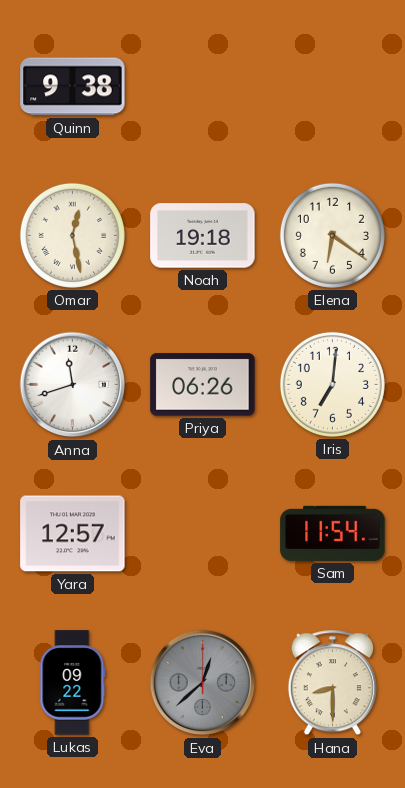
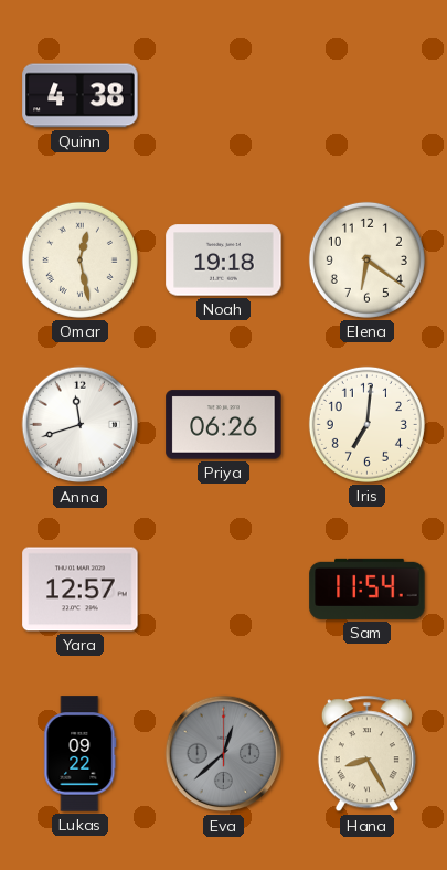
Quinn: 9:38 -> 4:38 (81, 96)
Hana: 8:30 -> 8:25 (366, 754)
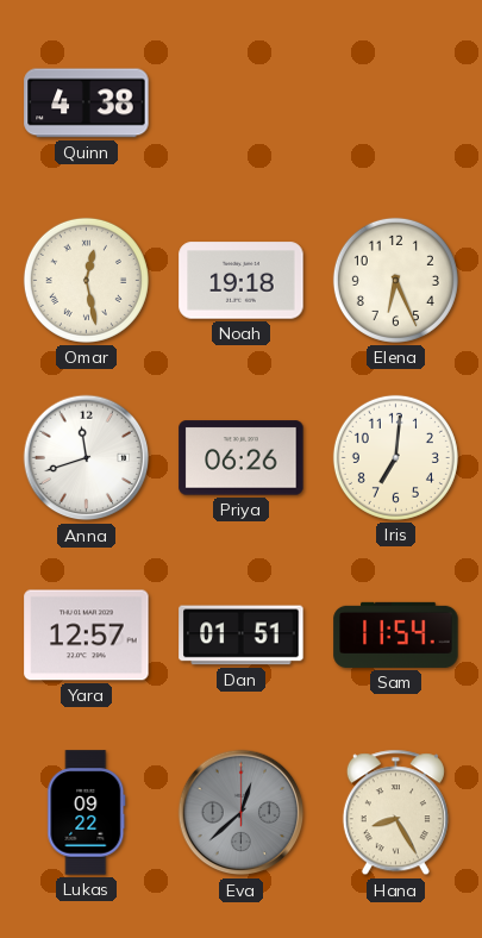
Elena: 6:21 -> 6:26 (395, 280)
Dan: none -> 01:51 (242, 636)
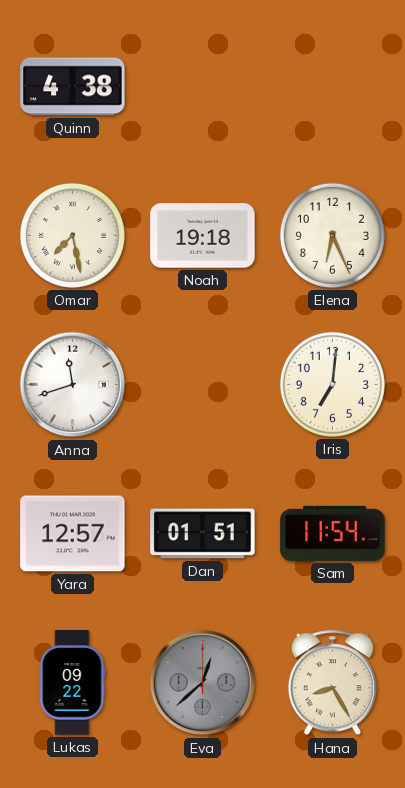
Omar: 12:28 -> 7:28 (72, 235)
Priya: 06:26 -> none (242, 458)
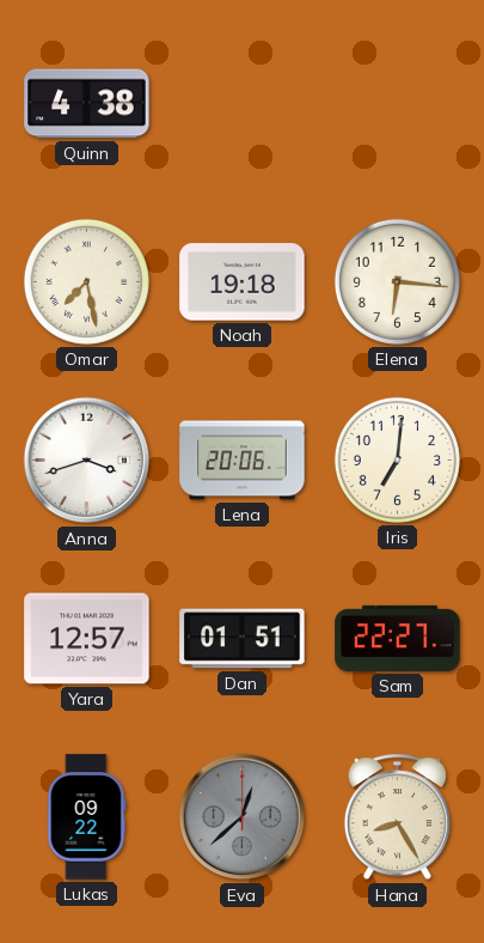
Elena: 6:26 -> 6:16 (397, 281)
Anna: 11:42 -> 3:42 (87, 461)
Lena: none -> 20:06 (243, 461)
Sam: 11:54 -> 22:27 (398, 638)
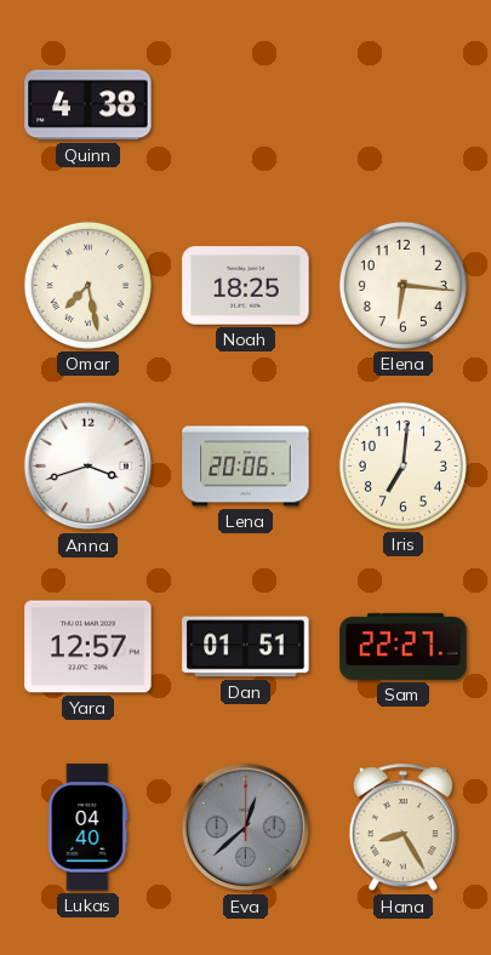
Noah: 19:18 -> 18:25 (246, 286)
Lukas: 09:22 -> 04:40 (89, 828)
